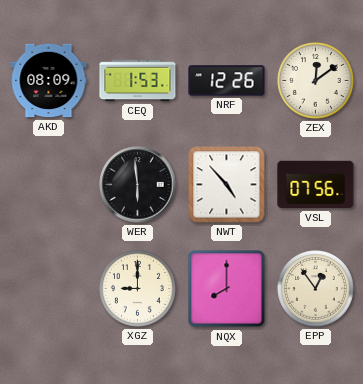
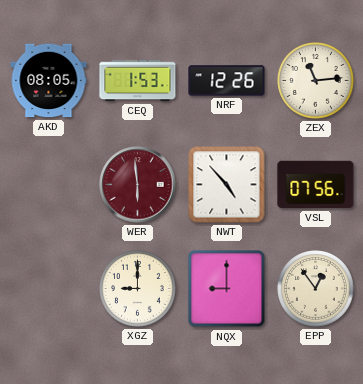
AKD: 08:09 -> 08:05 (49, 81)
ZEX: 12:09 -> 11:14 (316, 81)
WER dial: black -> burgundy (138, 185)
NQX: 8:00 -> 9:00 (227, 289)
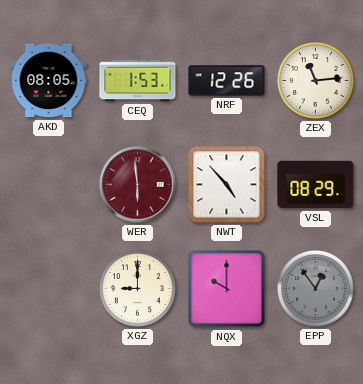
VSL: 07:56 -> 08:29 (316, 185)
NQX: 9:00 -> 10:00 (227, 289)
EPP dial: cream -> grey (316, 289)
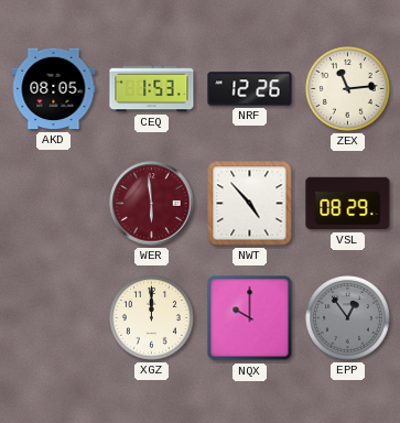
XGZ: 9:00 -> 12:00 (152, 318)
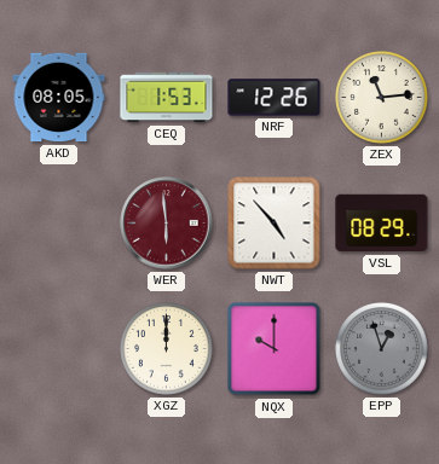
EPP: 12:54 -> 12:57 (382, 349)
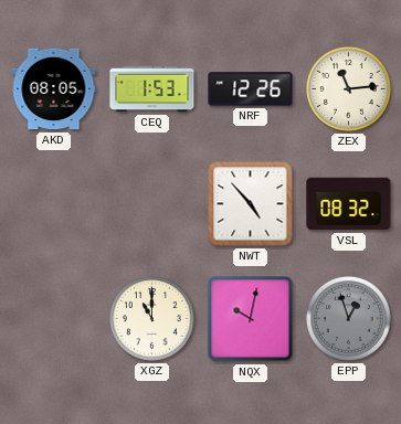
WER: 5:59 -> none (167, 224)
VSL: 08:29 -> 08:32 (349, 204)
XGZ: 12:00 -> 11:00 (152, 319)
NQX: 10:00 -> 10:02 (251, 319)
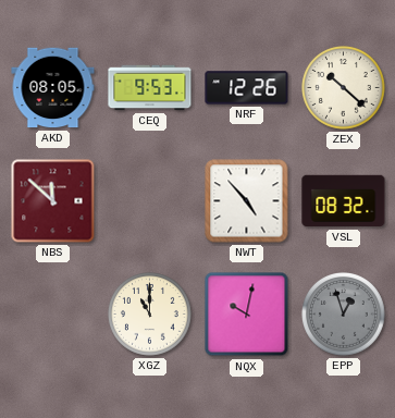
CEQ: 1:53 -> 9:53 (150, 88)
ZEX: 11:14 -> 10:22 (344, 88)
NBS: none -> 11:52 (53, 201)
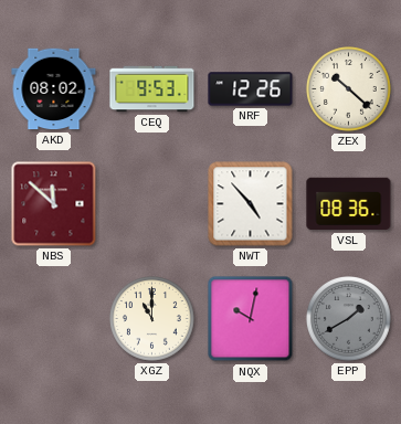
AKD: 08:05 -> 08:02 (54, 89)
VSL: 08:32 -> 08:36 (349, 204)
EPP: 12:57 -> 1:40 (349, 319)
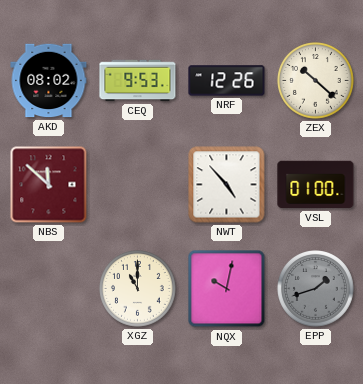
VSL: 08:36 -> 01:00 (316, 185)
EPP: 1:40 -> 1:42 (316, 289)
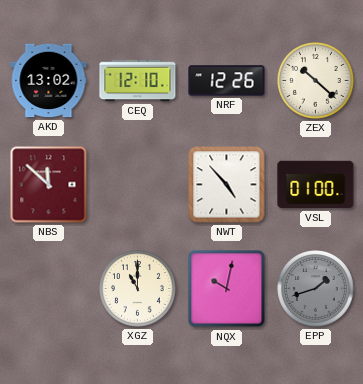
AKD: 08:02 -> 13:02 (49, 81)
CEQ: 9:53 -> 12:10 (138, 81)
